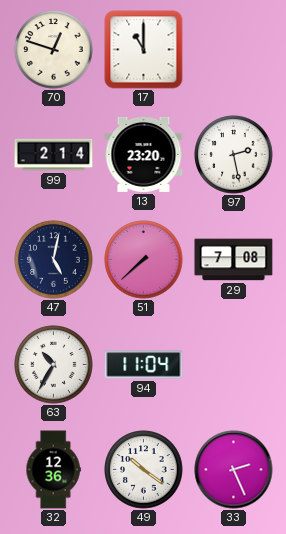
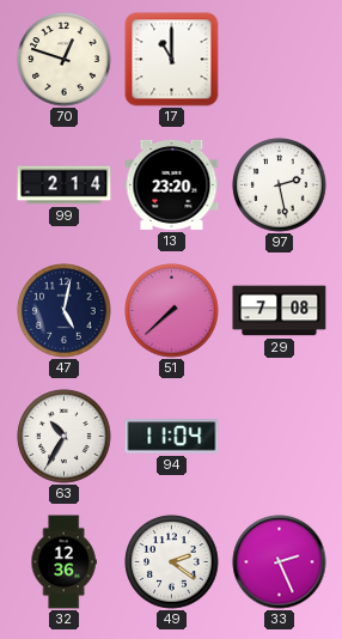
49: 10:21 -> 2:21 (172, 562)
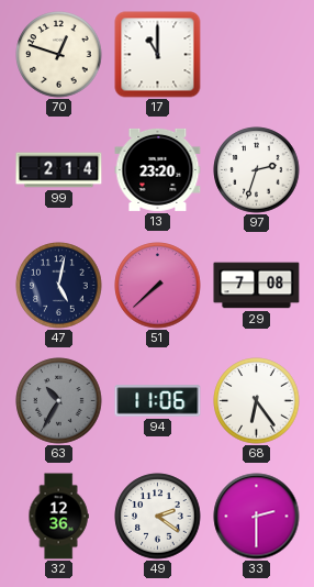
97: 2:28 -> 2:33 (257, 170)
63 dial: white -> grey (59, 401)
94: 11:04 -> 11:06 (158, 401)
68: none -> 6:24 (257, 401)
33: 2:26 -> 2:30 (257, 517)
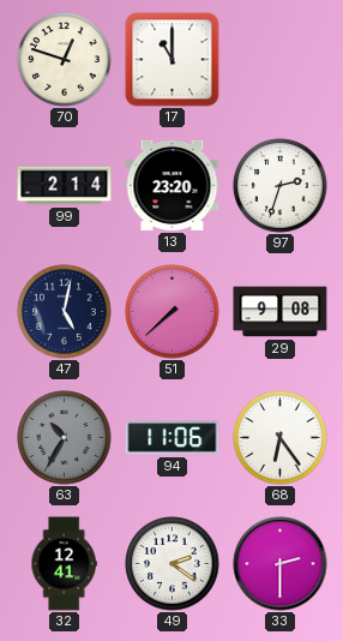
29: 7:08 -> 9:08 (281, 312)
32: 12:36 -> 12:41 (64, 564)
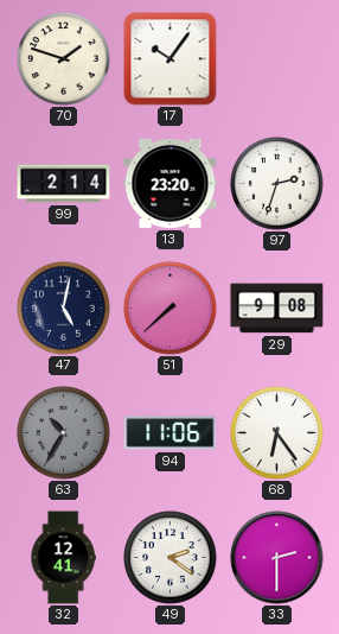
70: 12:48 -> 1:48 (64, 59)
17: 11:00 -> 10:06 (171, 59)
